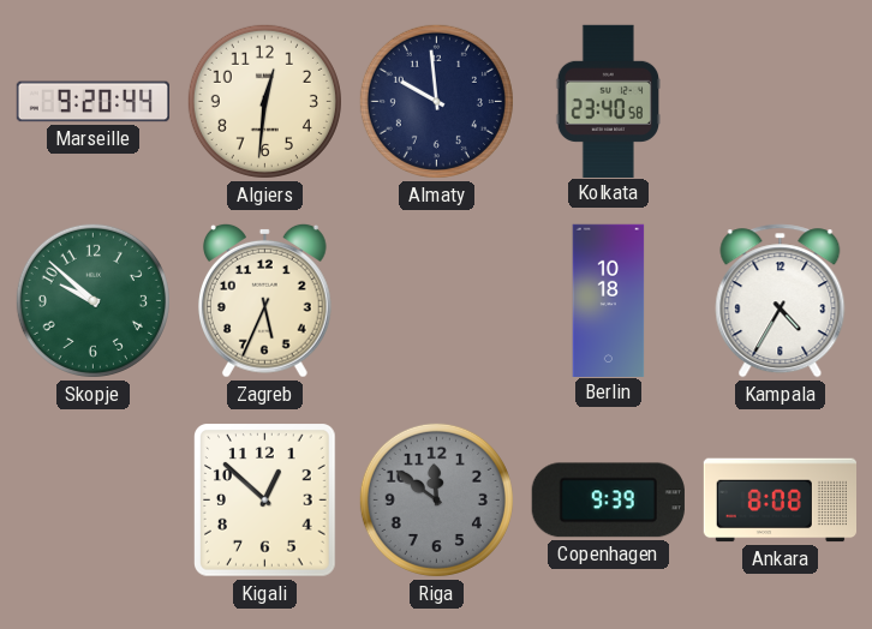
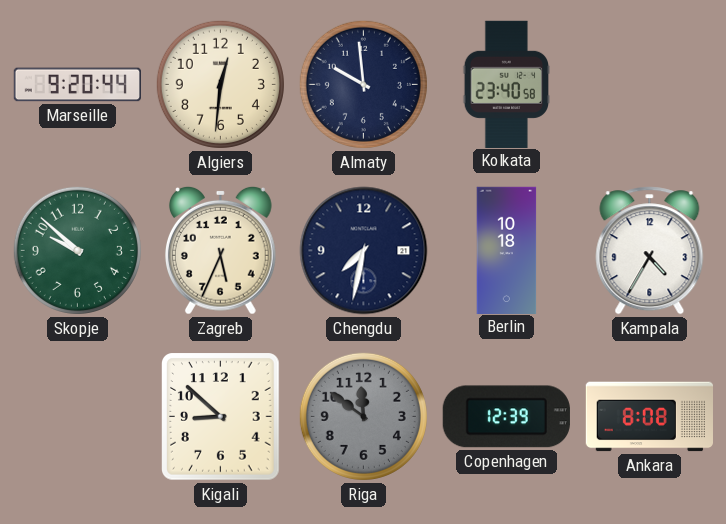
Chengdu: none -> 7:32 (364, 251)
Kigali: 12:52 -> 8:52 (221, 417)
Copenhagen: 9:39 -> 12:39 (506, 417)
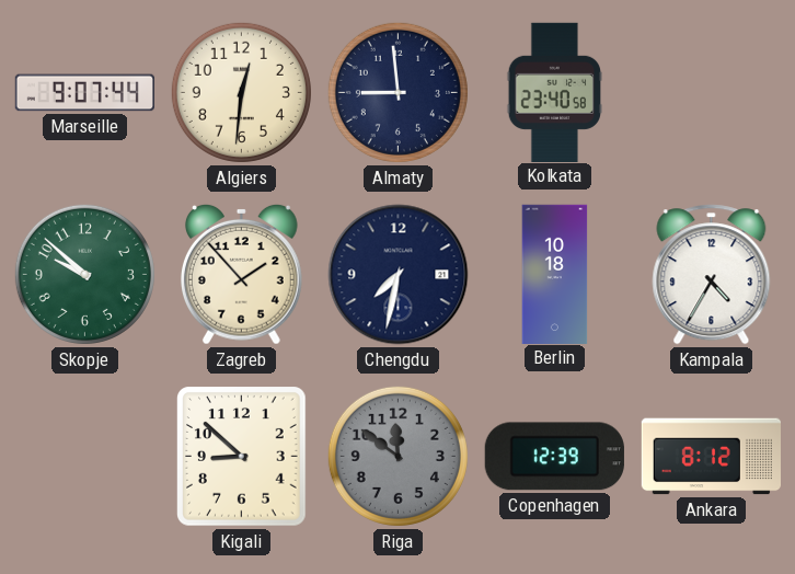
Marseille: 9:20 -> 9:07 (84, 93)
Almaty: 9:59 -> 8:59 (397, 92)
Zagreb: 5:34 -> 1:53 (241, 274)
Ankara: 8:08 -> 8:12 (711, 457)
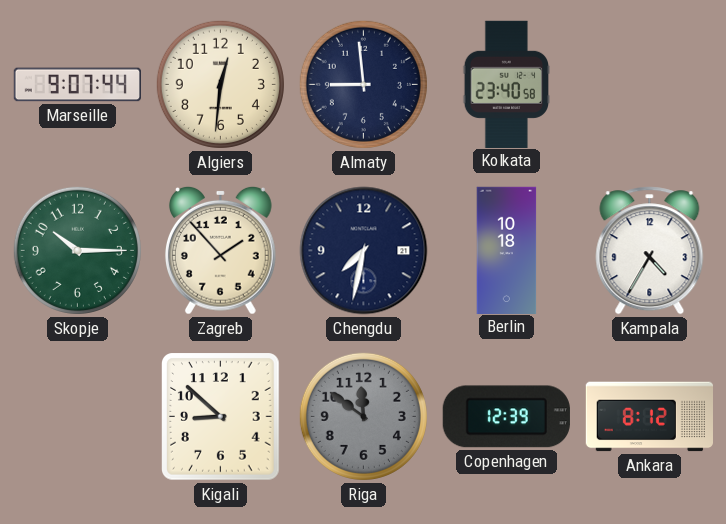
Skopje: 9:52 -> 10:15 (77, 250)
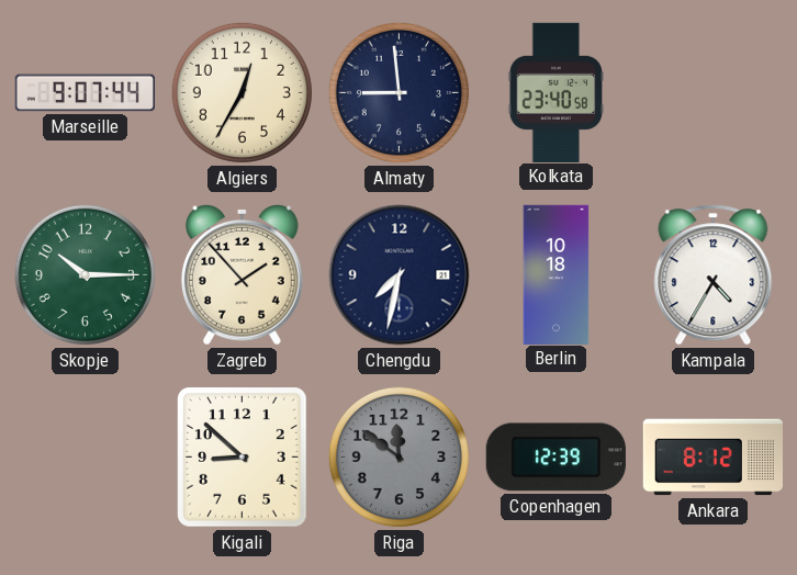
Algiers: 12:31 -> 12:35 (242, 92)
